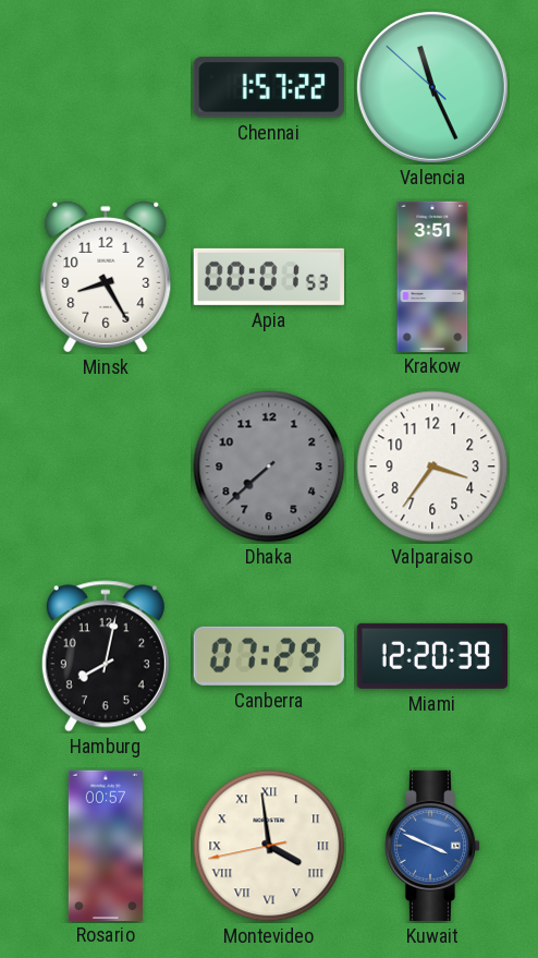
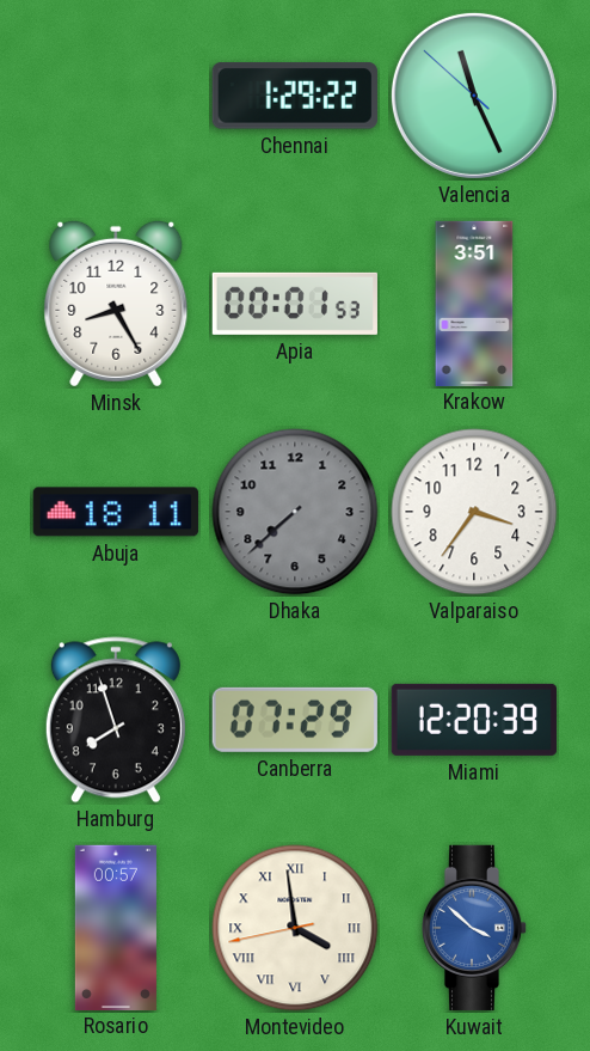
Chennai: 1:57 -> 1:29 (295, 96)
Abuja: none -> 18:11 (116, 512)
Hamburg: 8:02 -> 7:57 (116, 720)
Kuwait: 3:49 -> 3:52 (474, 928)
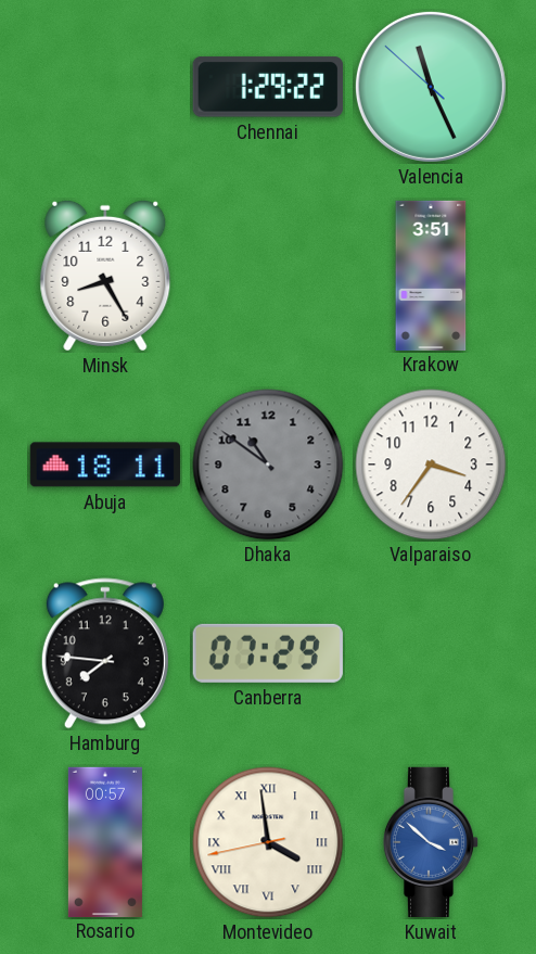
Apia: 00:01 -> none (295, 304)
Dhaka: 7:38 -> 10:51 (268, 465)
Hamburg: 7:57 -> 7:46 (105, 653)
Miami: 12:20 -> none (474, 720)
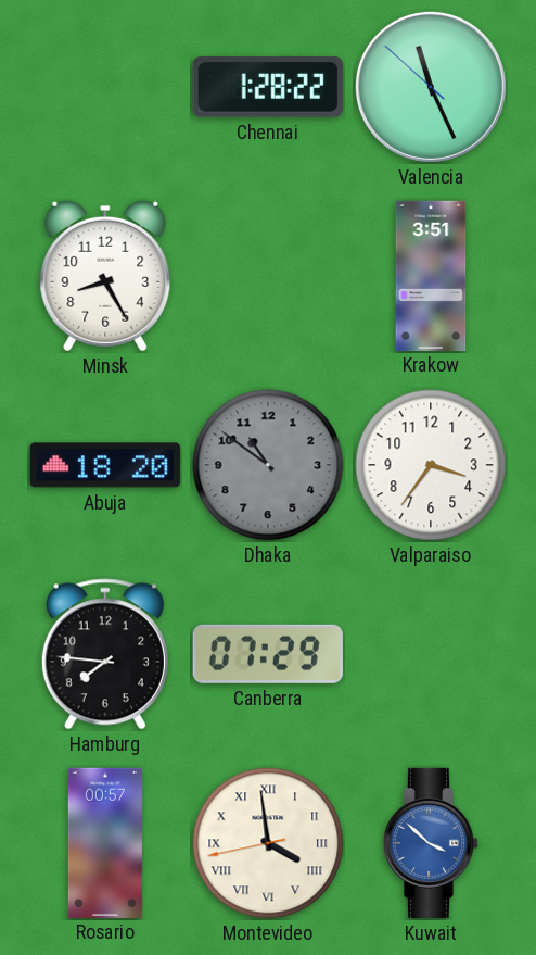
Chennai: 1:29 -> 1:28 (268, 87)
Abuja: 18:11 -> 18:20 (105, 465)
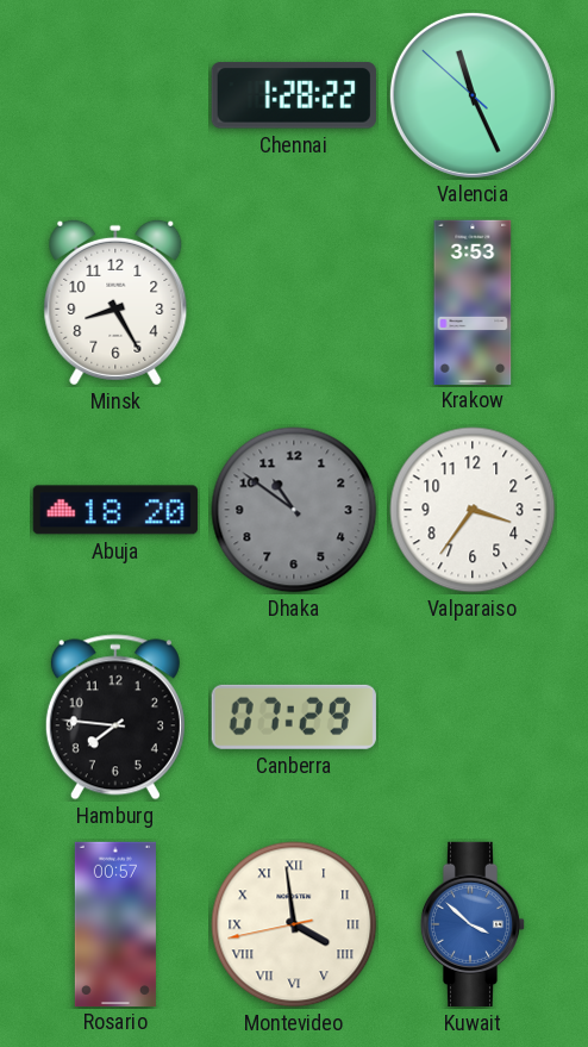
Krakow: 3:51 -> 3:53 (473, 301)
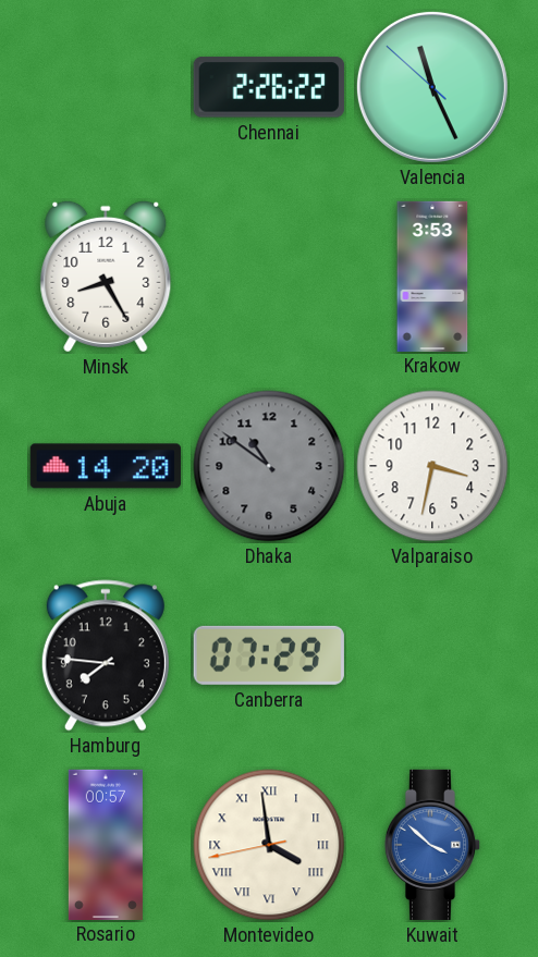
Chennai: 1:28 -> 2:26 (269, 87)
Abuja: 18:20 -> 14:20 (106, 466)
Valparaiso: 3:36 -> 3:32 (432, 466)
